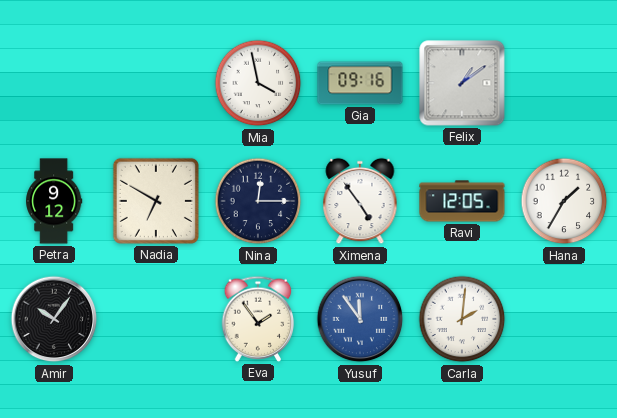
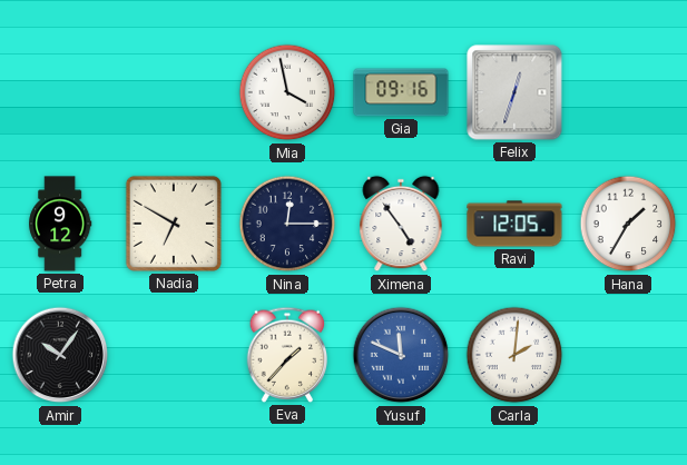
Felix: 1:09 -> 12:33 (514, 92)
Eva: 1:54 -> 1:37 (287, 355)
Yusuf: 11:54 -> 11:49 (401, 355)
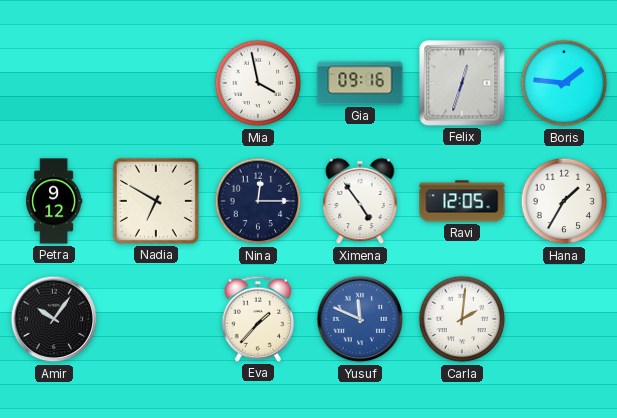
Boris: none -> 1:46 (564, 83)
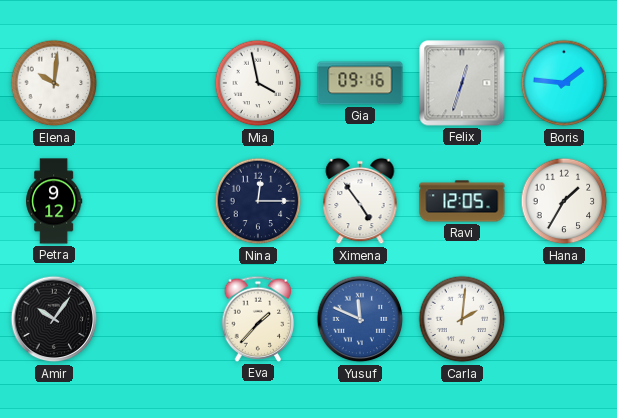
Elena: none -> 10:01 (54, 83)
Nadia: 6:50 -> none (156, 201)
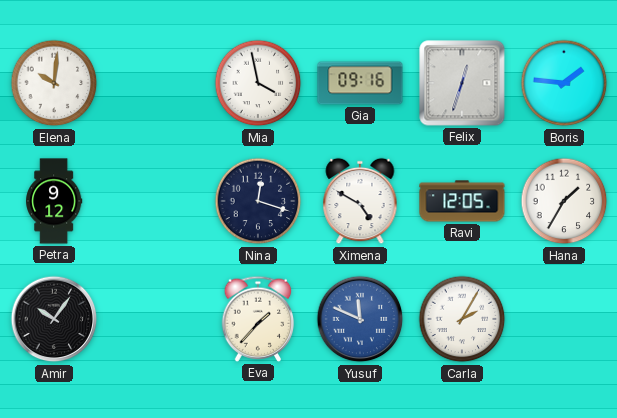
Nina: 12:15 -> 12:18 (258, 201)
Ximena: 4:54 -> 4:50 (360, 201)
Carla: 2:01 -> 2:05 (462, 319)
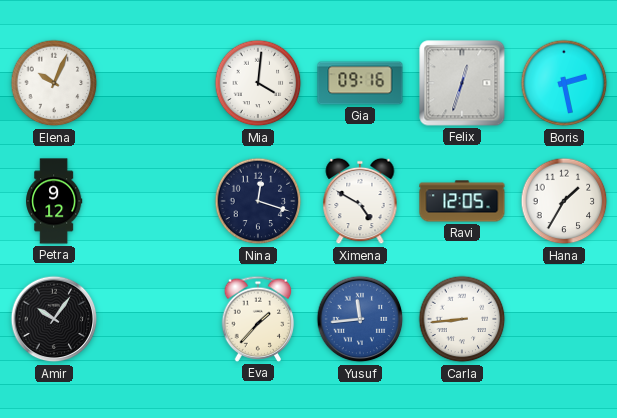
Elena: 10:01 -> 10:04 (54, 83)
Mia: 3:58 -> 4:01 (258, 83)
Boris: 1:46 -> 2:28 (564, 83)
Yusuf: 11:49 -> 11:44 (360, 319)
Carla: 2:05 -> 8:44 (462, 319)
